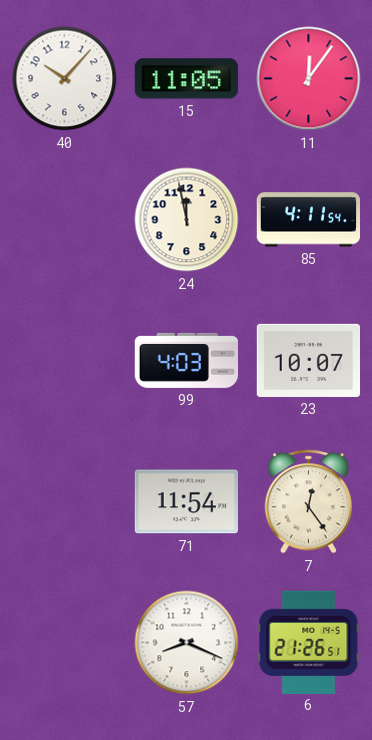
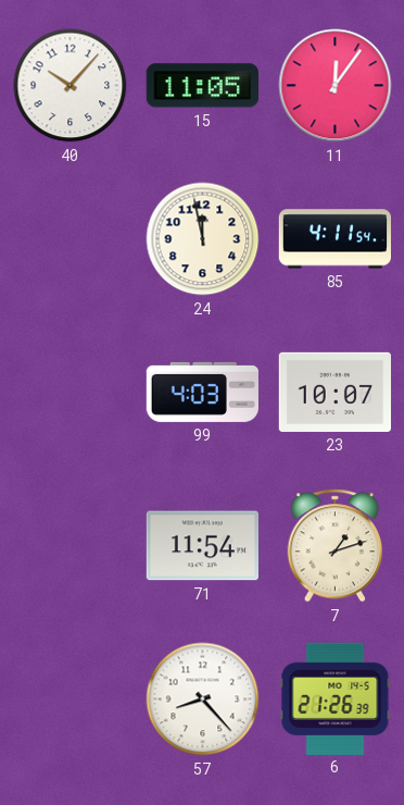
7: 12:24 -> 1:12 (336, 546)
57: 8:19 -> 8:23 (203, 699)
6: 21:26:51 -> 21:26:39 (336, 698)
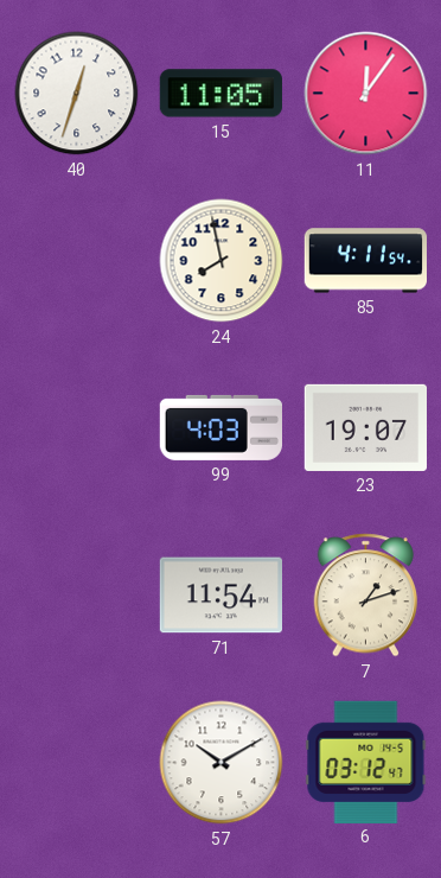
40: 10:07 -> 12:33 (77, 94)
24: 11:58 -> 7:58 (222, 261)
23: 10:07 -> 19:07 (365, 427)
57: 8:23 -> 10:10 (222, 763)
6: 21:26 -> 03:12 (366, 762)
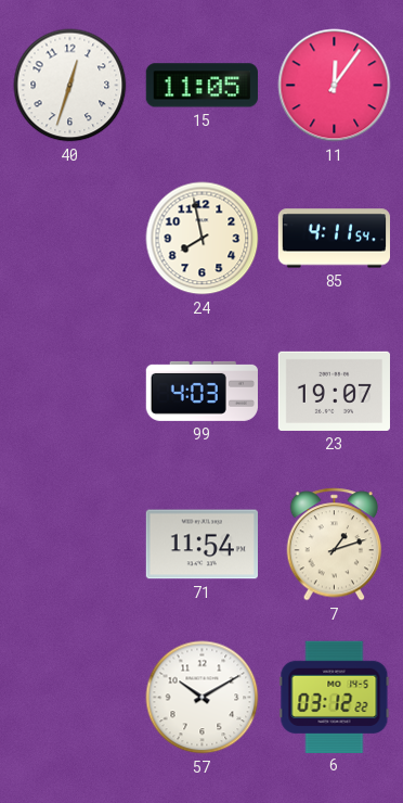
6: 03:12:47 -> 03:12:22 (335, 697)
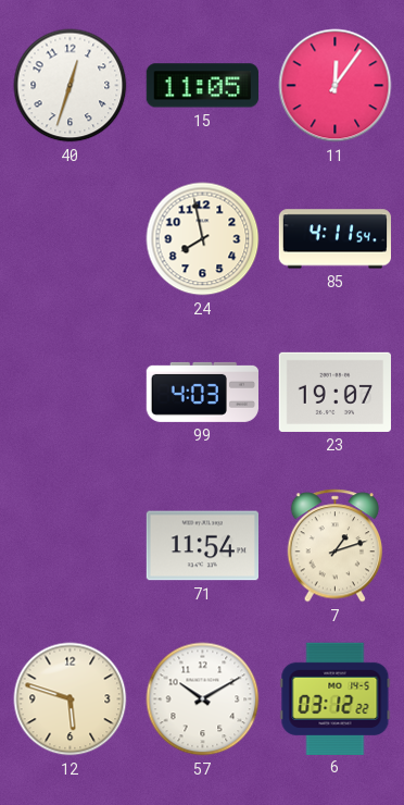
12: none -> 5:48 (71, 699)
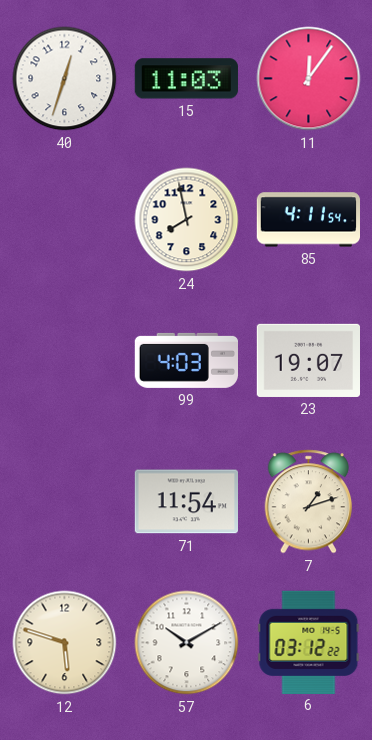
15: 11:05 -> 11:03 (186, 79)
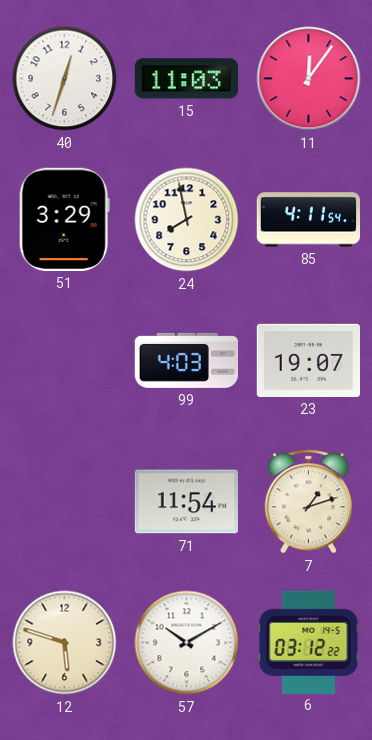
51: none -> 3:29 (64, 219)
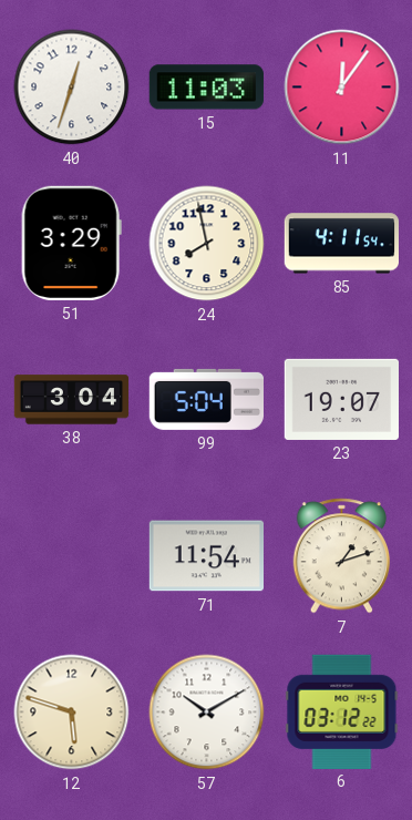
38: none -> 3:04 (72, 400)
99: 4:03 -> 5:04 (206, 399)
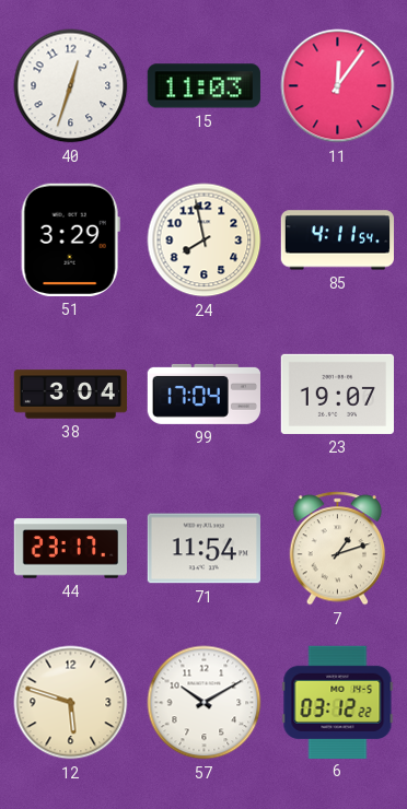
99: 5:04 -> 17:04 (203, 394)
44: none -> 23:17 (71, 549)
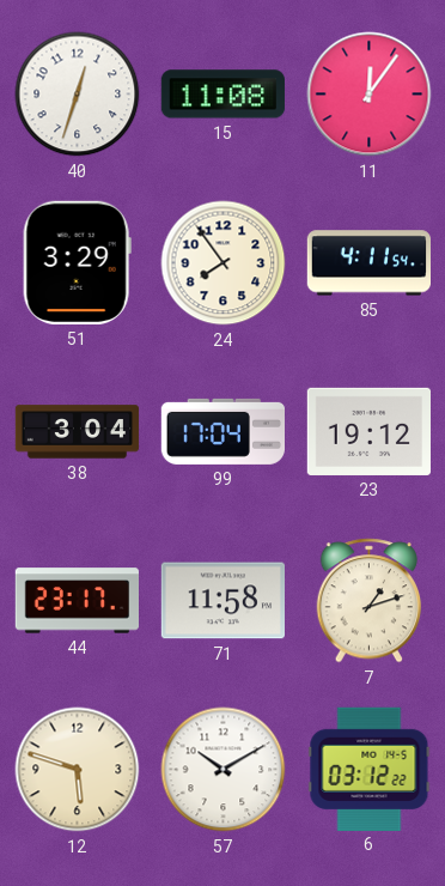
15: 11:03 -> 11:08 (222, 95)
24: 7:58 -> 7:54 (224, 263)
23: 19:07 -> 19:12 (368, 431)
71: 11:54 -> 11:58 (222, 601)
